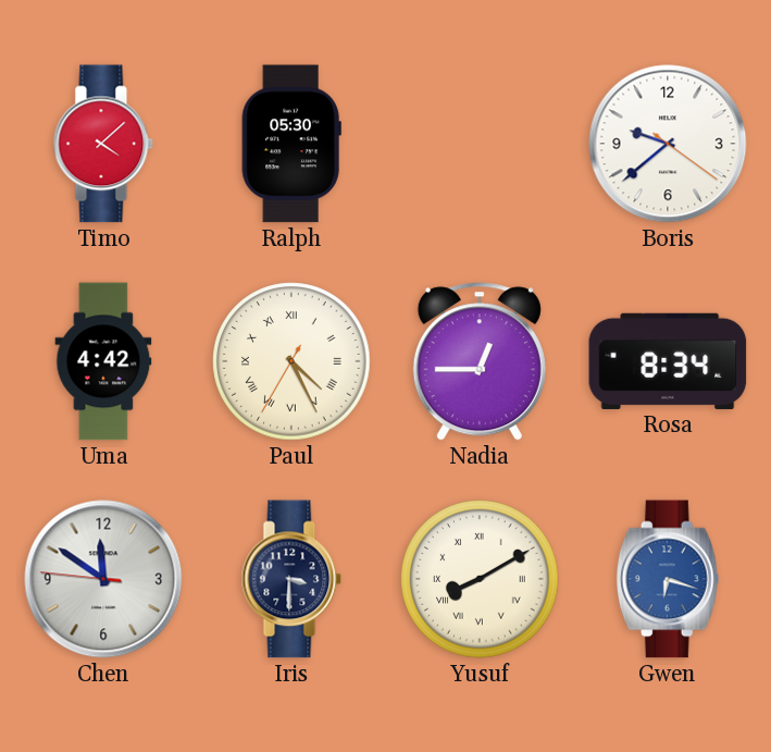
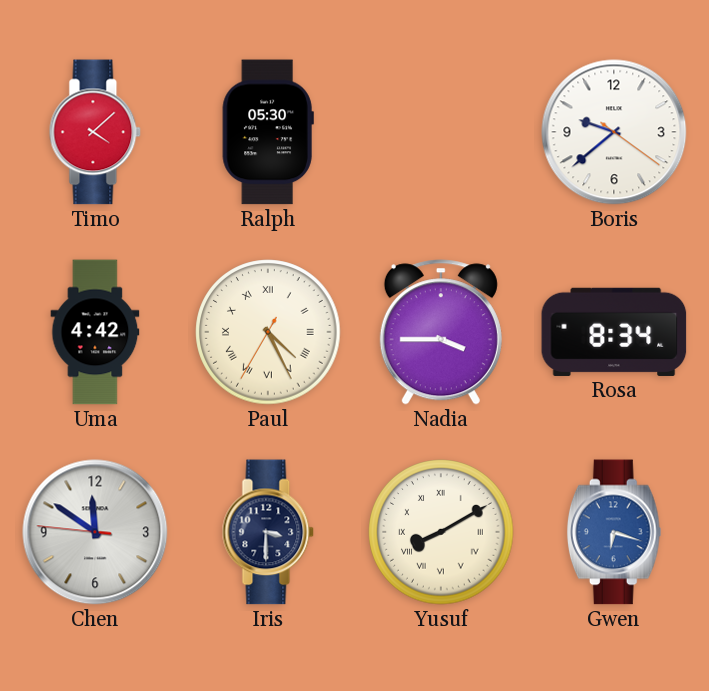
Nadia: 12:45 -> 3:45 (441, 332)
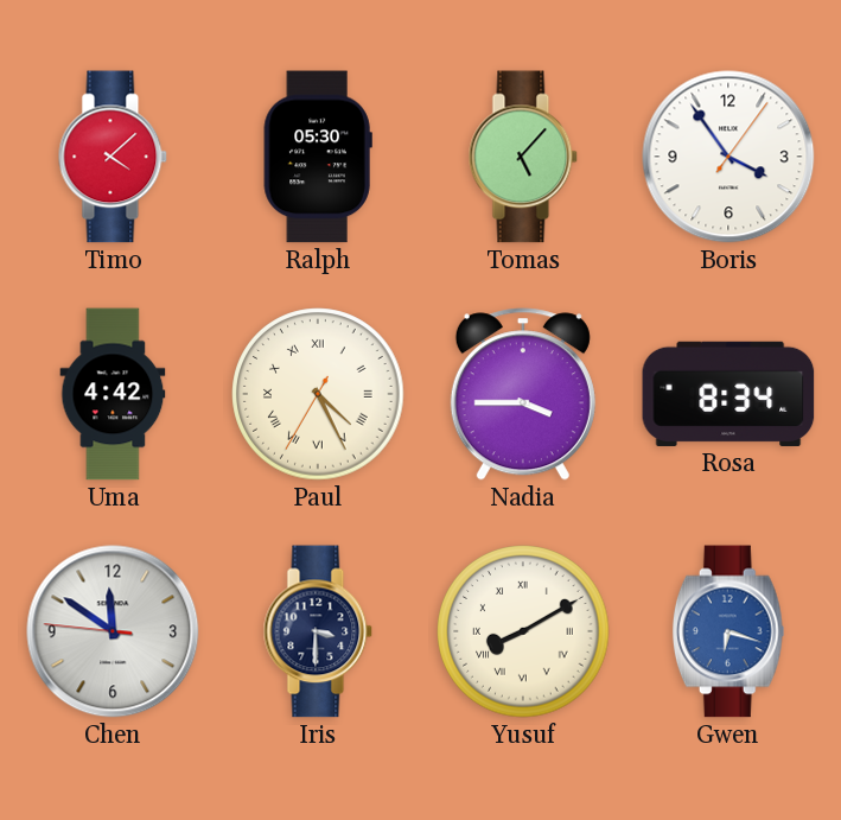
Tomas: none -> 5:07 (523, 157)
Boris: 9:38 -> 3:54 (728, 157)
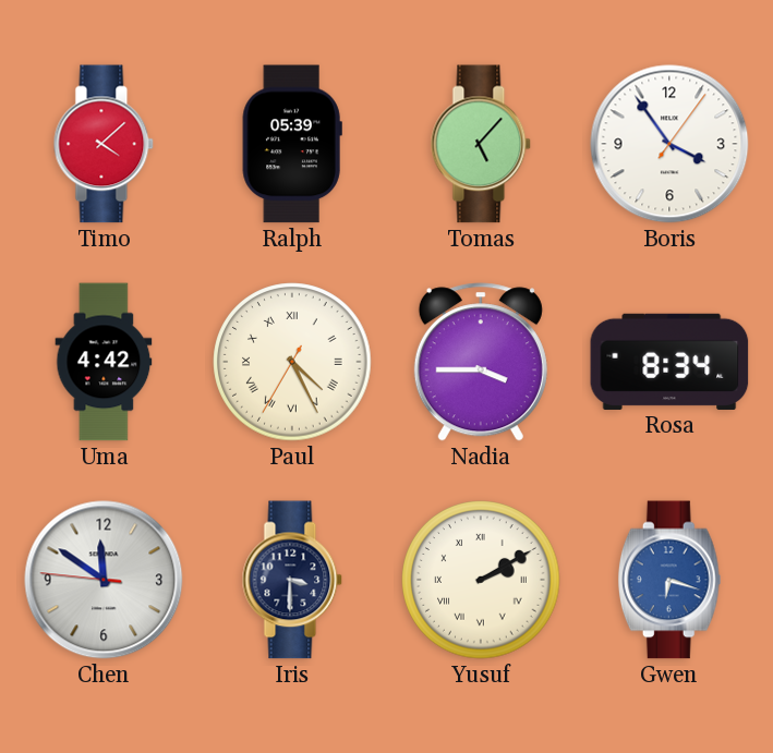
Ralph: 05:30 -> 05:39 (292, 144)
Yusuf: 8:10 -> 2:10 (481, 580)
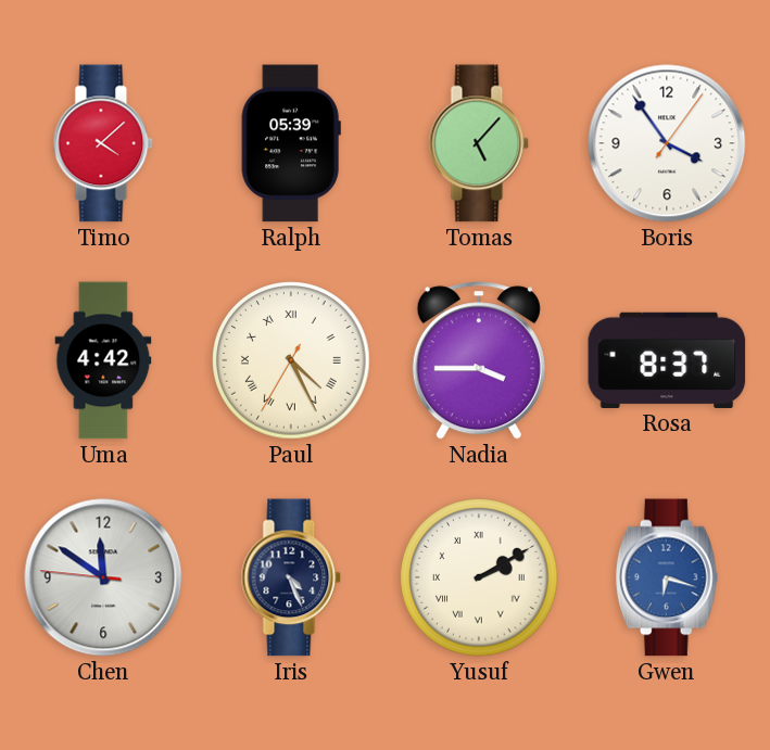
Rosa: 8:34 -> 8:37 (667, 360)
Iris: 3:30 -> 4:26 (291, 577)
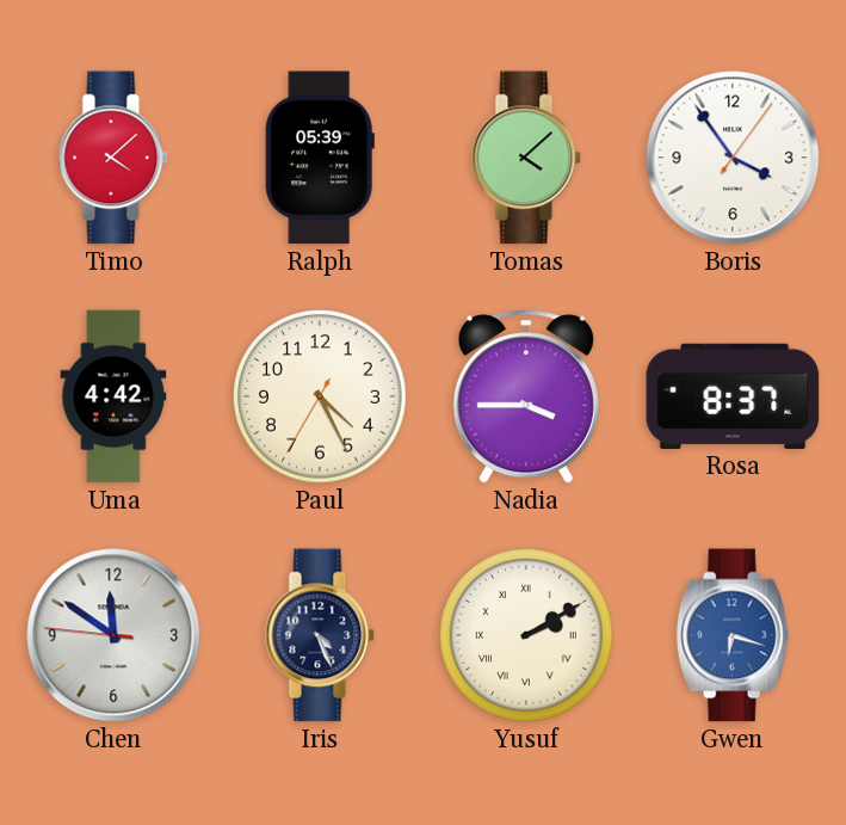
Tomas: 5:07 -> 4:08 (526, 158)
Paul numerals: Roman -> Arabic (320, 396)
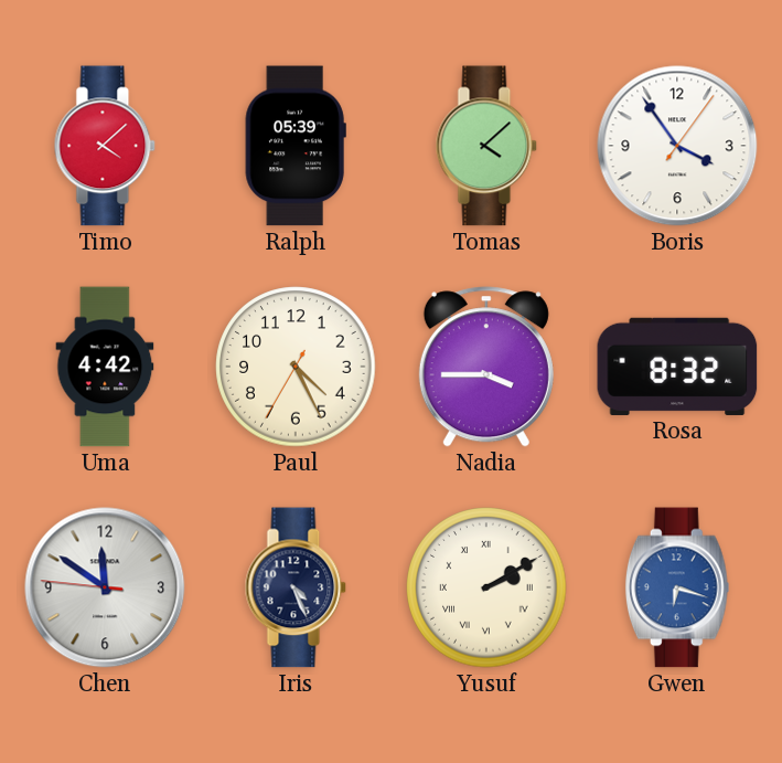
Rosa: 8:37 -> 8:32 (677, 367)
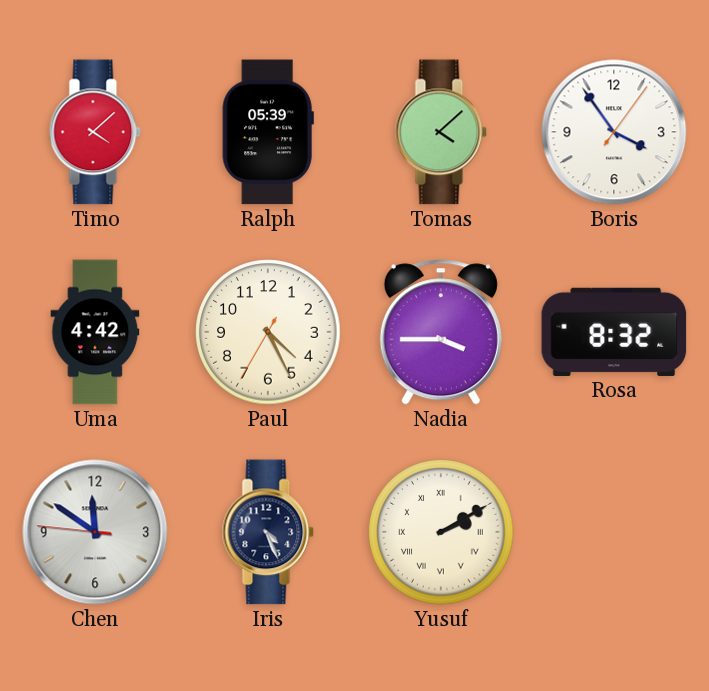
Gwen: 6:18 -> none (677, 587)
